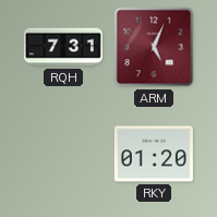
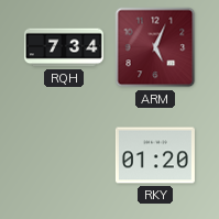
RQH: 7:31 -> 7:34 (64, 47)
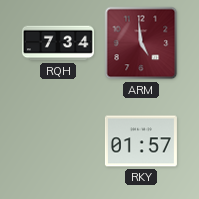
ARM: 5:04 -> 4:59 (141, 43)
RKY: 01:20 -> 01:57 (141, 141)
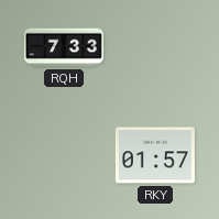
RQH: 7:34 -> 7:33 (64, 47)
ARM: 4:59 -> none (141, 43)
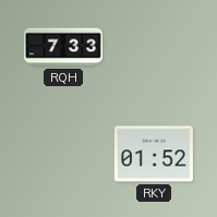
RKY: 01:57 -> 01:52 (154, 154)
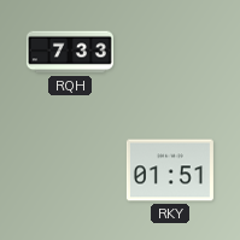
RKY: 01:52 -> 01:51 (170, 170)
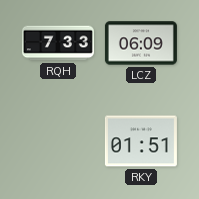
LCZ: none -> 06:09 (141, 43)
